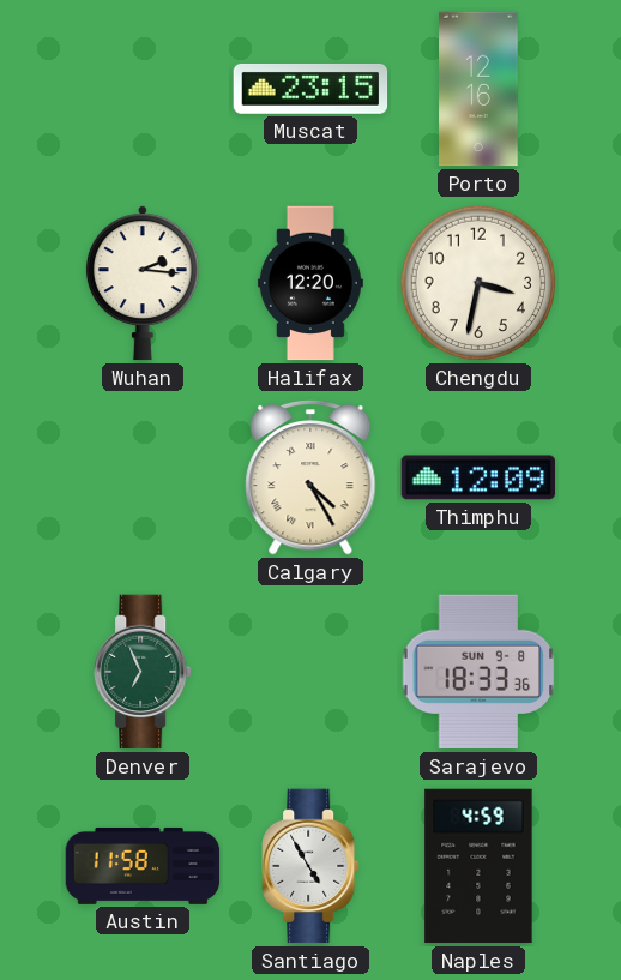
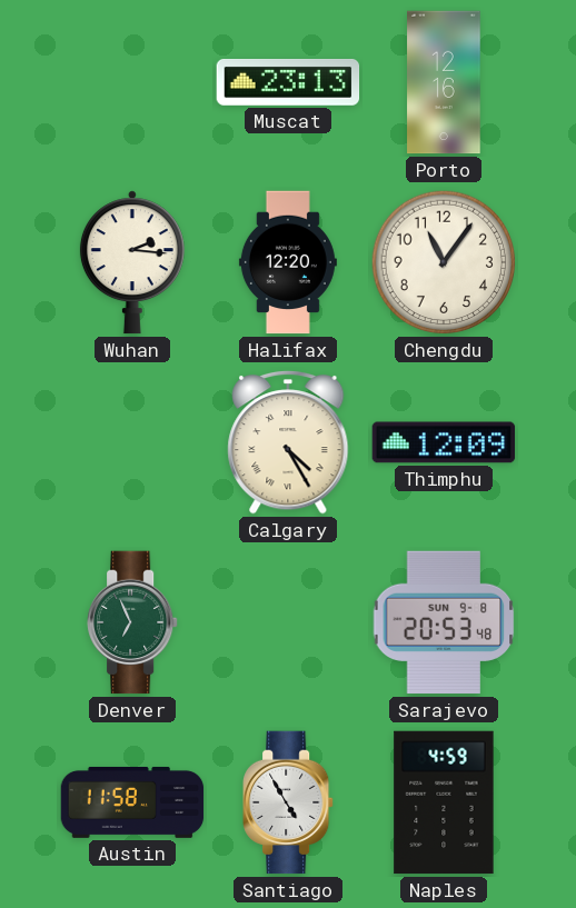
Muscat: 23:15 -> 23:13 (288, 82)
Chengdu: 3:32 -> 11:06 (444, 262)
Sarajevo: 18:33 -> 20:53 (444, 622)
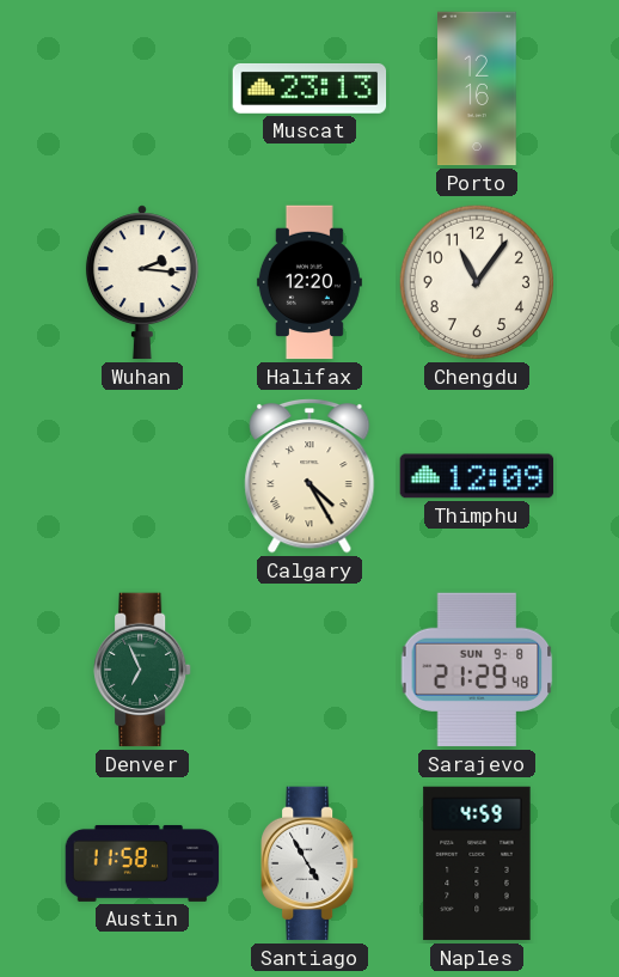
Sarajevo: 20:53 -> 21:29 (477, 670)
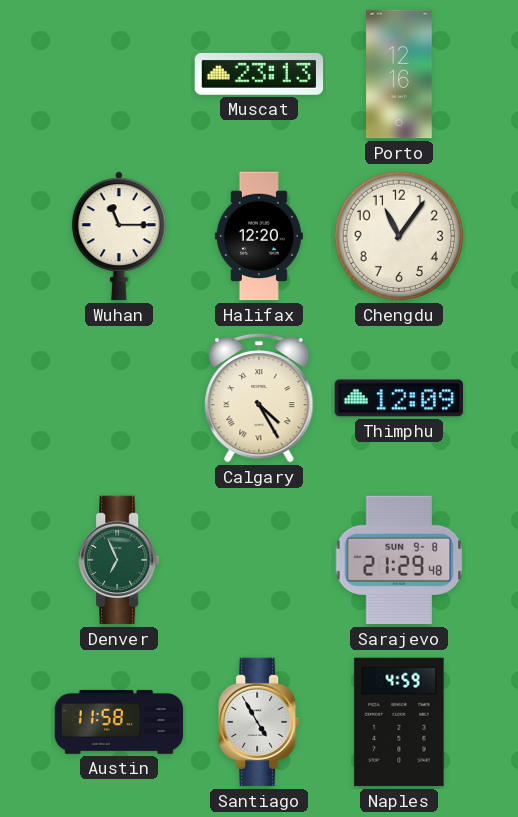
Wuhan: 2:16 -> 11:15 (119, 236)
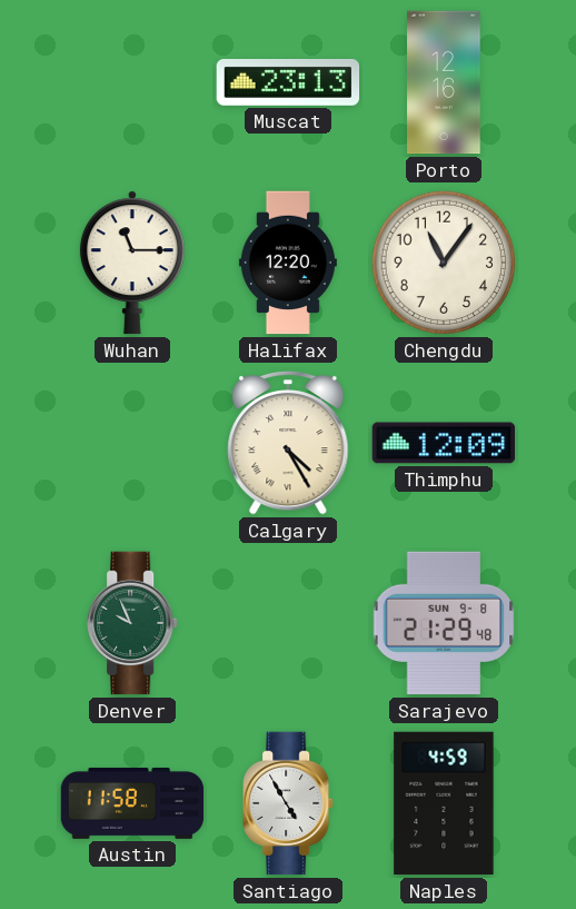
Denver: 6:56 -> 9:56 (133, 623)
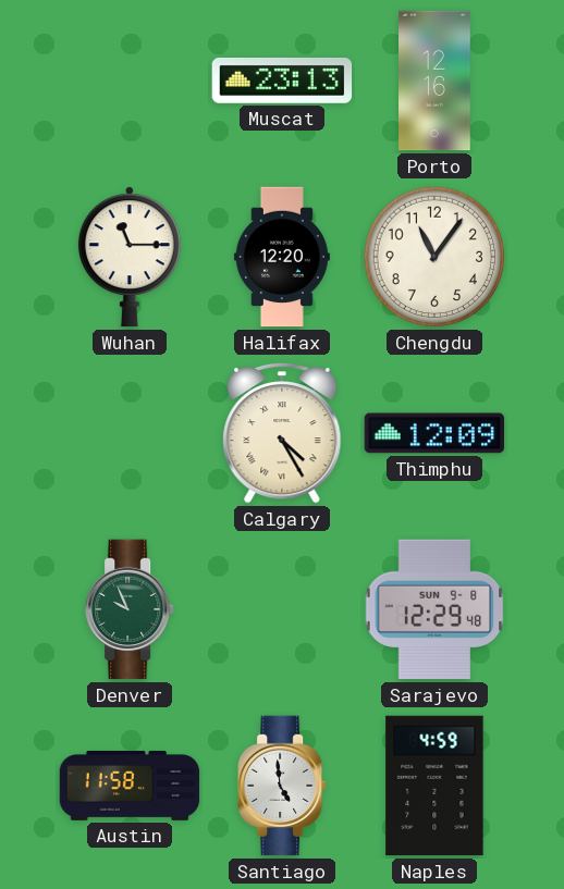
Sarajevo: 21:29 -> 12:29 (434, 609)
Santiago: 4:55 -> 4:59 (283, 786)
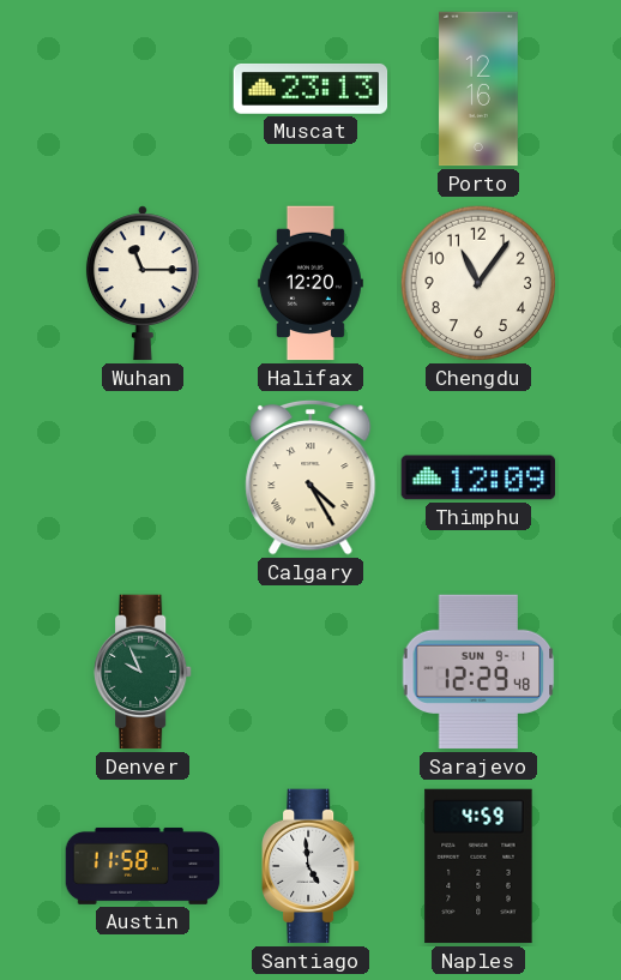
Sarajevo date: SUN 9-8 -> SUN 9-1 (478, 672)
